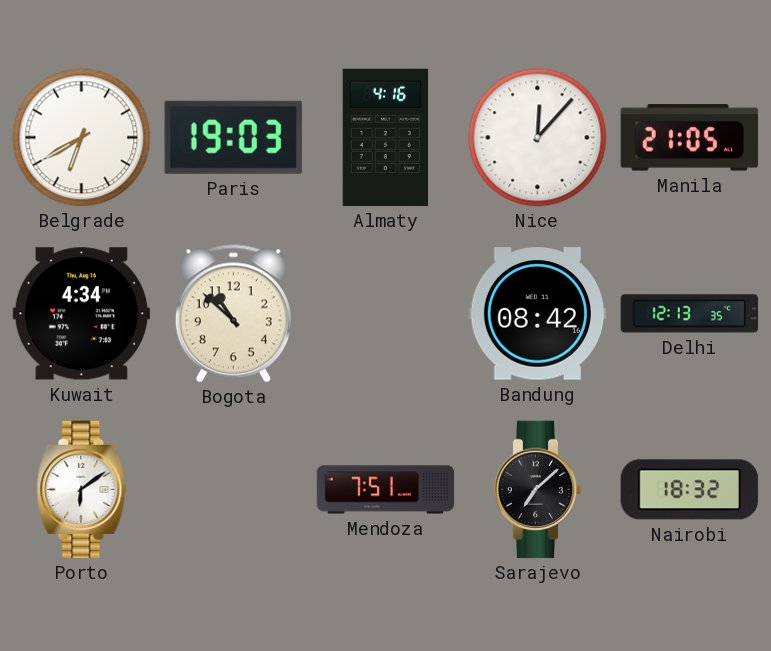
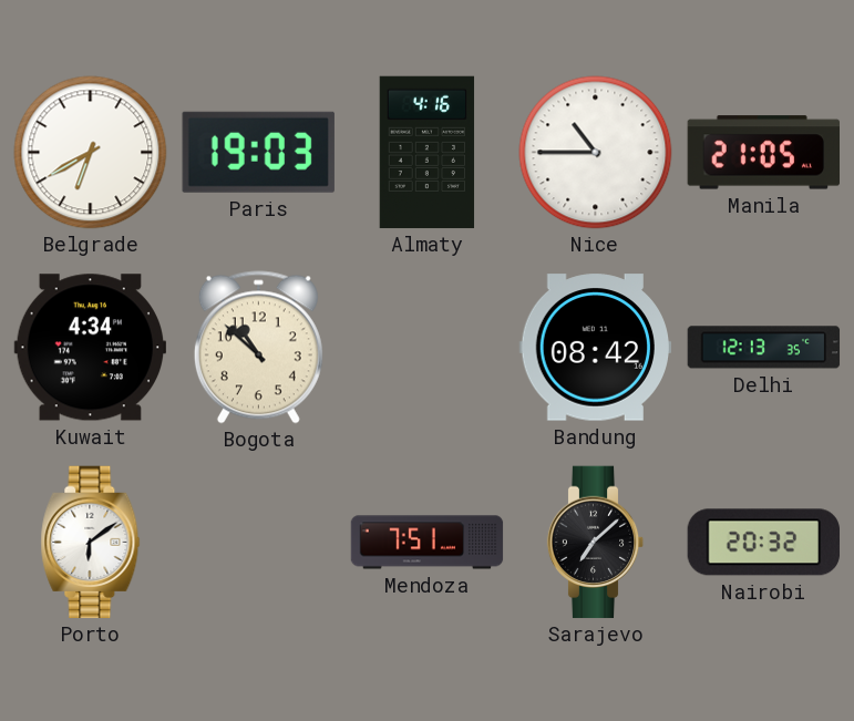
Nice: 12:07 -> 10:45 (596, 153)
Nairobi: 18:32 -> 20:32 (763, 543)
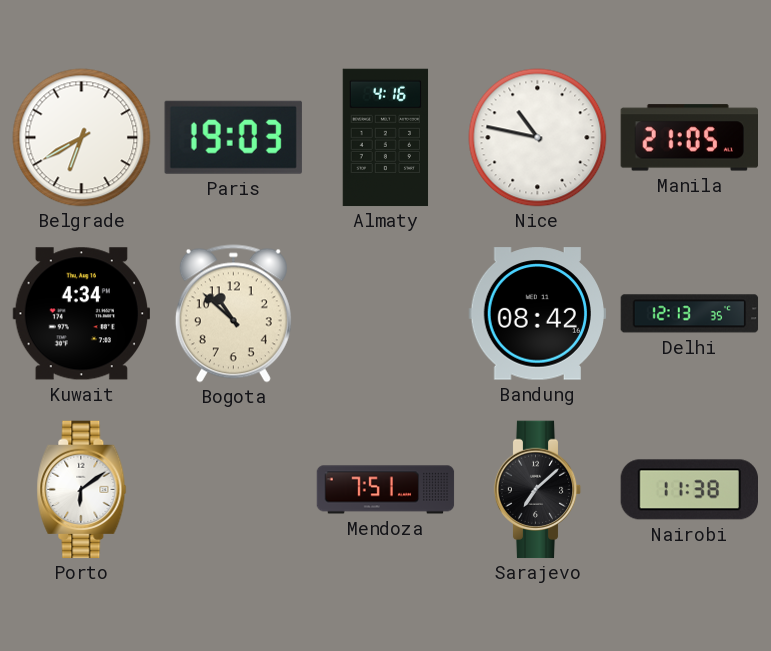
Nice: 10:45 -> 10:47 (538, 138)
Nairobi: 20:32 -> 11:38 (689, 490)
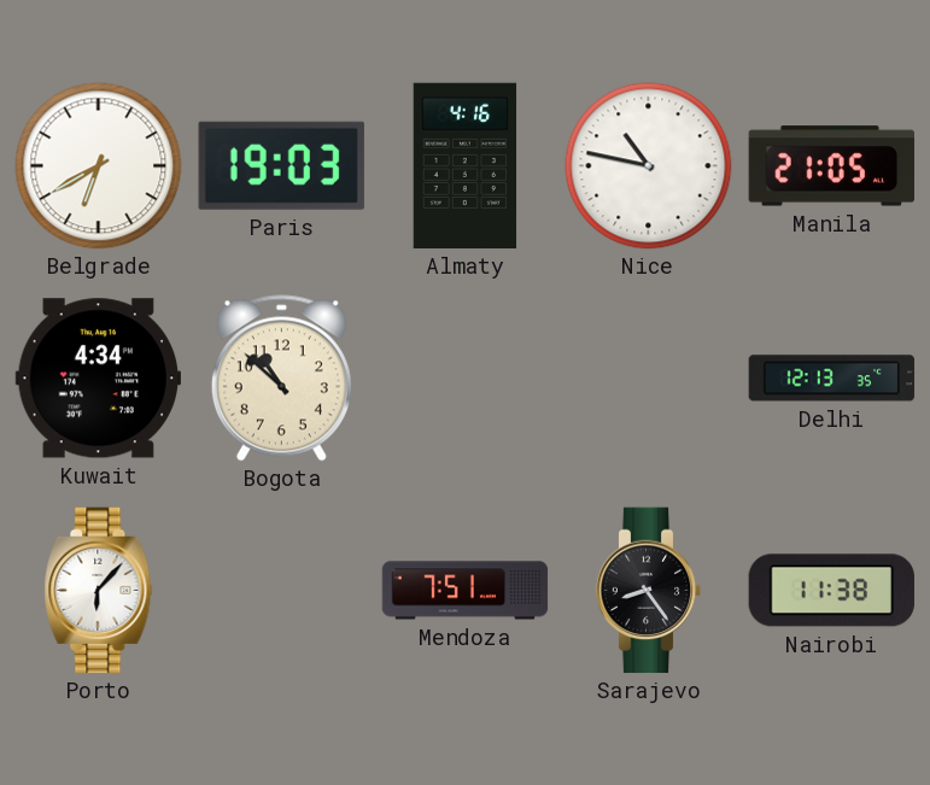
Bandung: 08:42 -> none (538, 314)
Porto: 6:09 -> 6:07 (99, 591)
Sarajevo: 7:08 -> 8:24 (649, 591)
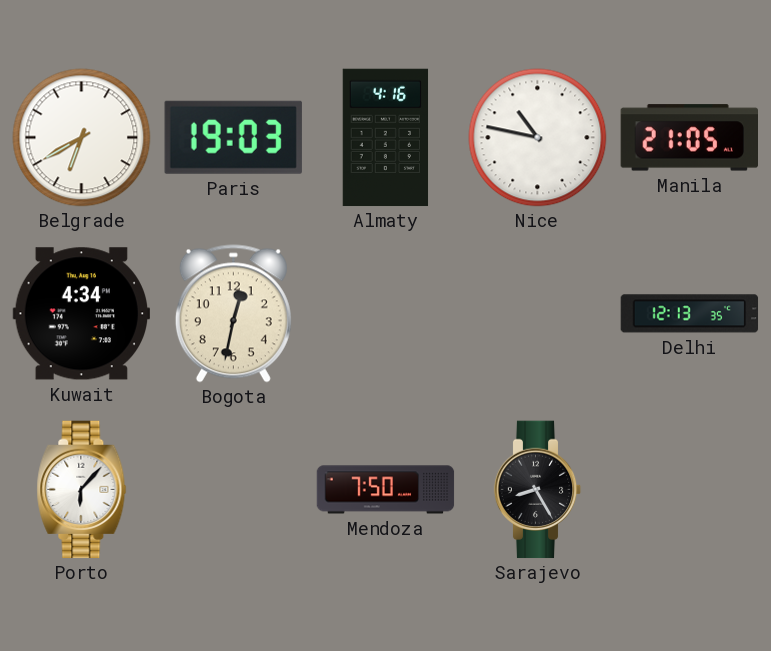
Bogota: 10:52 -> 12:32 (233, 314)
Mendoza: 7:51 -> 7:50 (386, 490)
Sarajevo: 8:24 -> 8:25 (538, 490)
Nairobi: 11:38 -> none (831, 591)
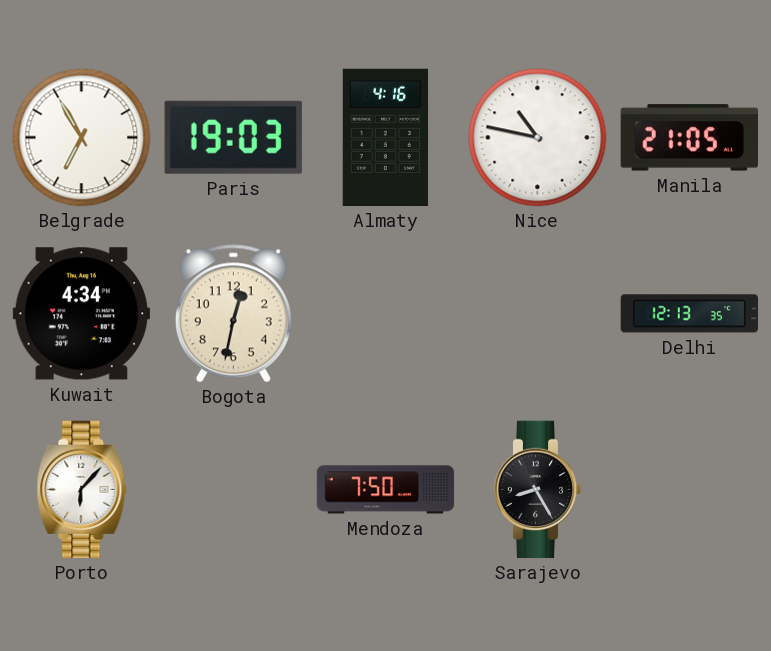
Belgrade: 6:40 -> 6:55 (82, 138)
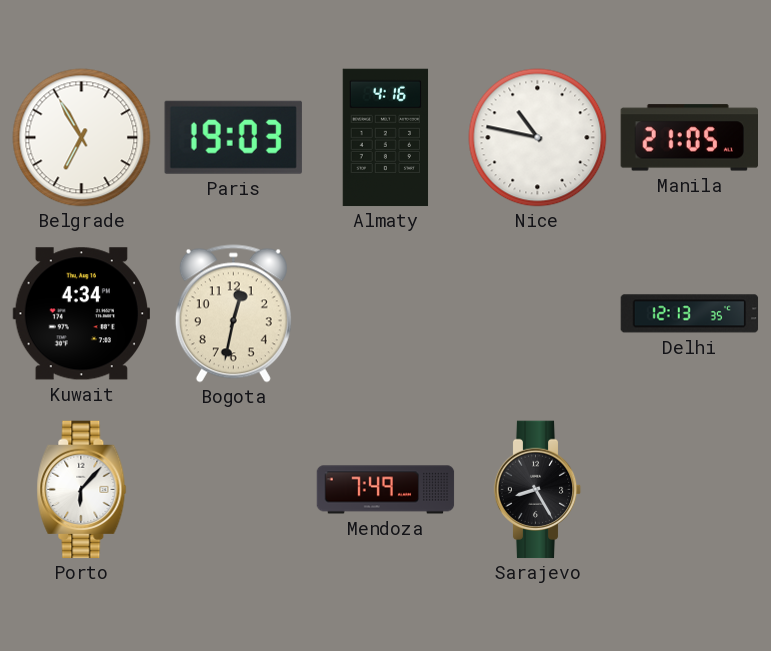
Mendoza: 7:50 -> 7:49 (386, 490)
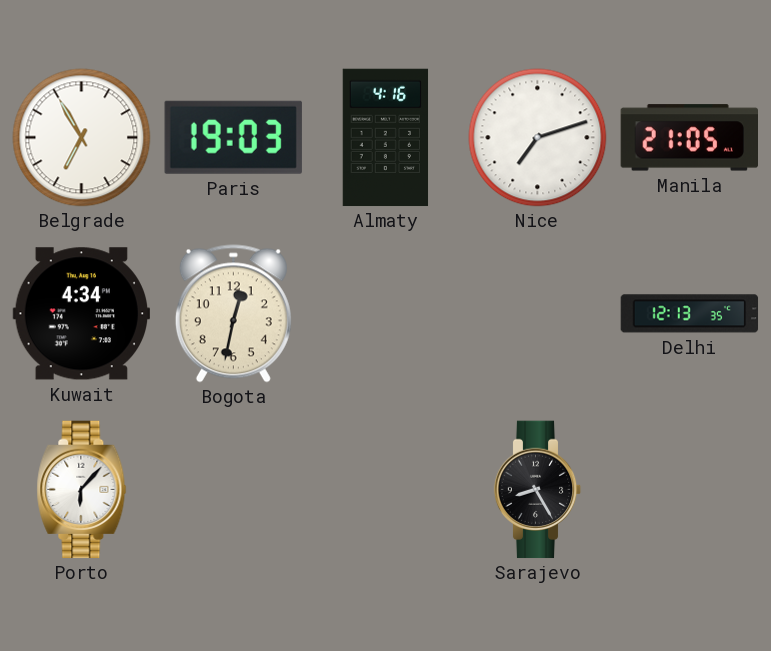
Nice: 10:47 -> 7:12 (538, 138)
Mendoza: 7:49 -> none (386, 490)
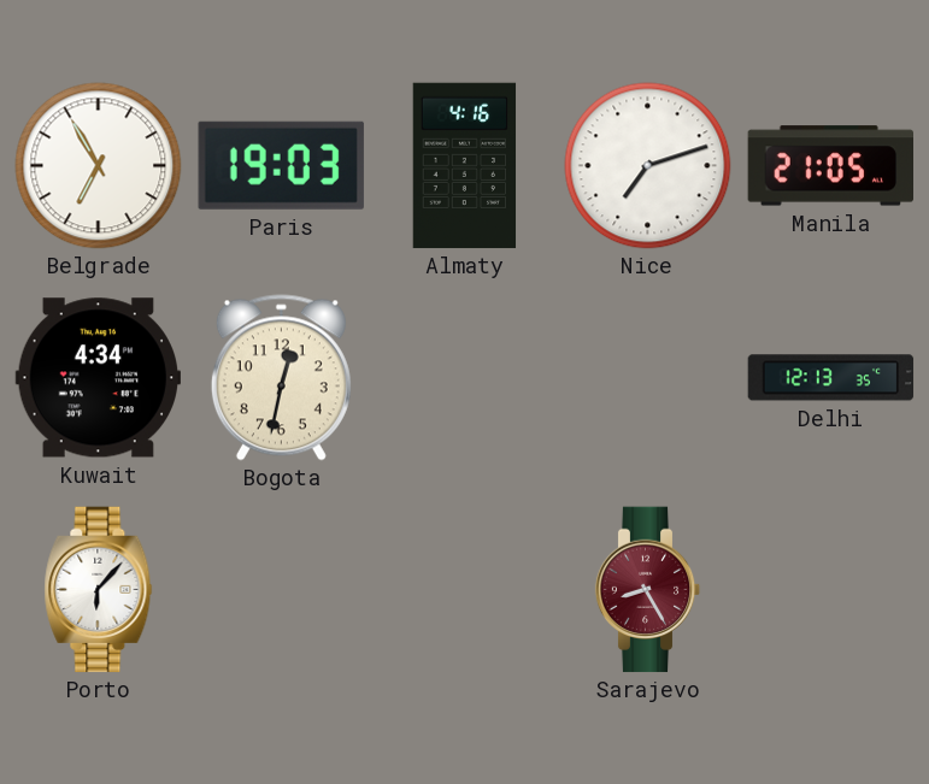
Sarajevo dial: black -> burgundy (648, 590)
